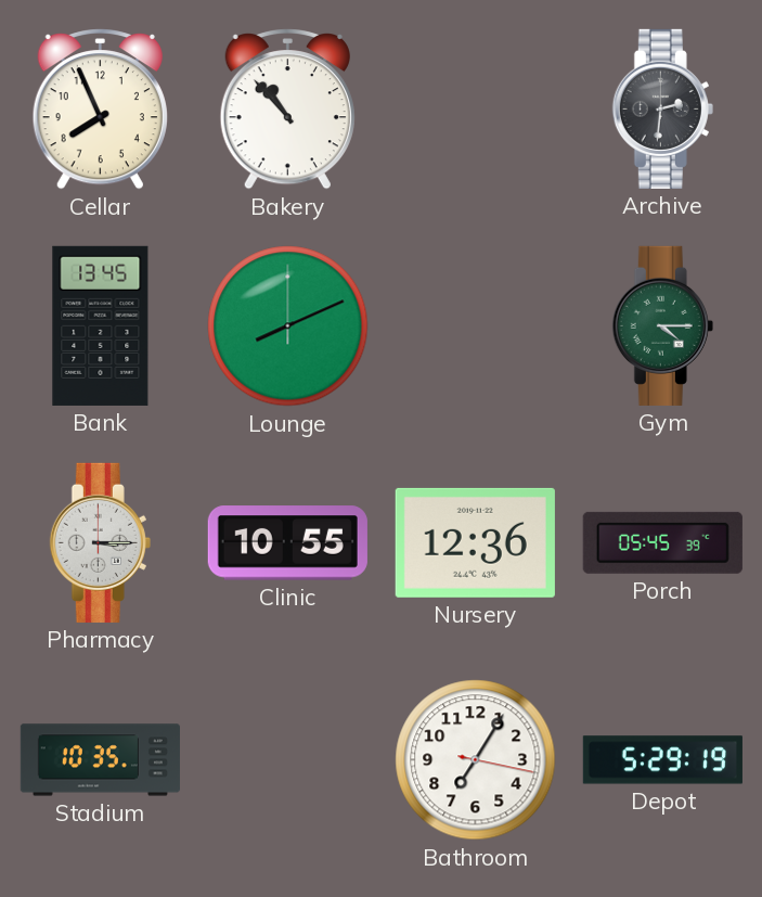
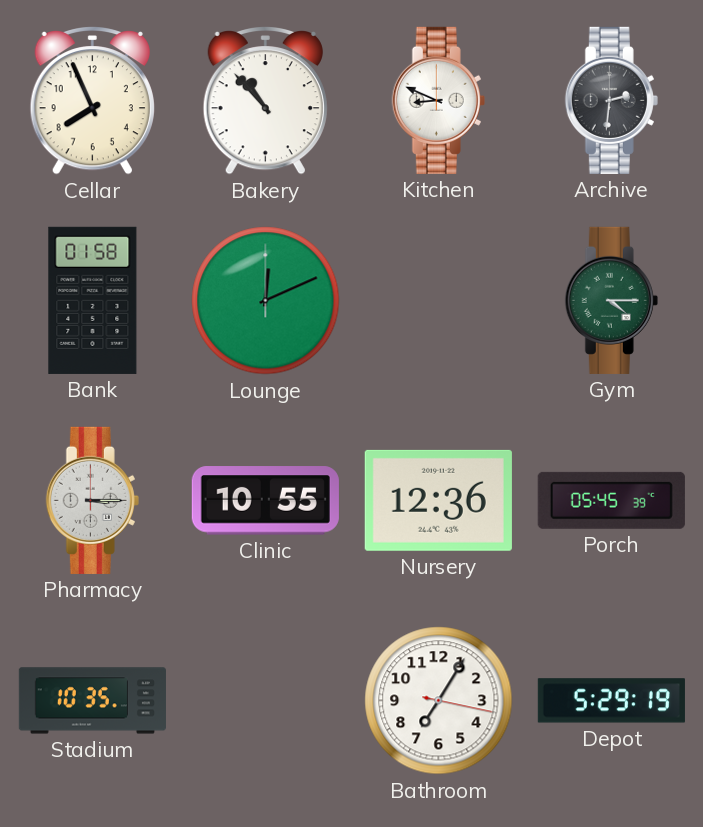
Kitchen: none -> 8:49 (438, 100)
Bank: 13:45 -> 01:58 (93, 300)
Lounge: 8:11 -> 12:11 (266, 301)
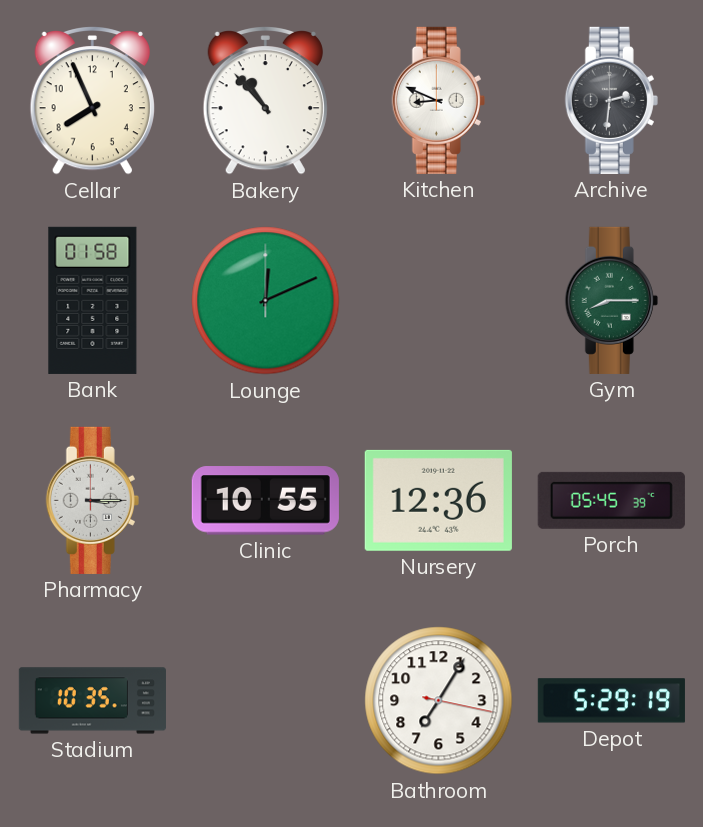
Gym: 4:15 -> 8:15 (611, 300)
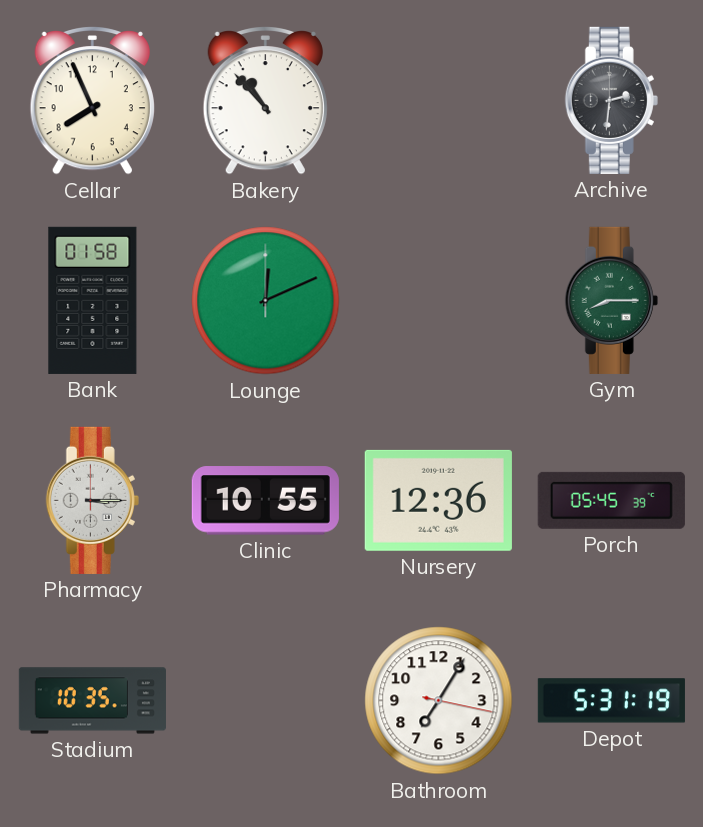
Kitchen: 8:49 -> none (438, 100)
Depot: 5:29 -> 5:31 (611, 701)
